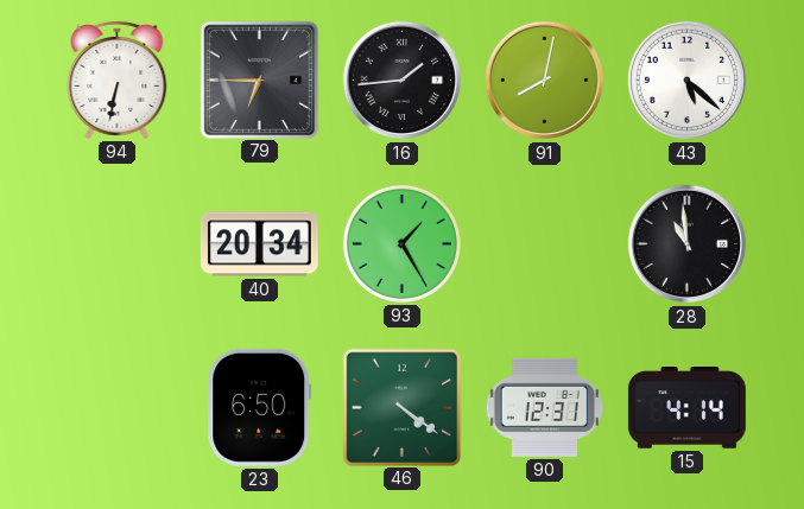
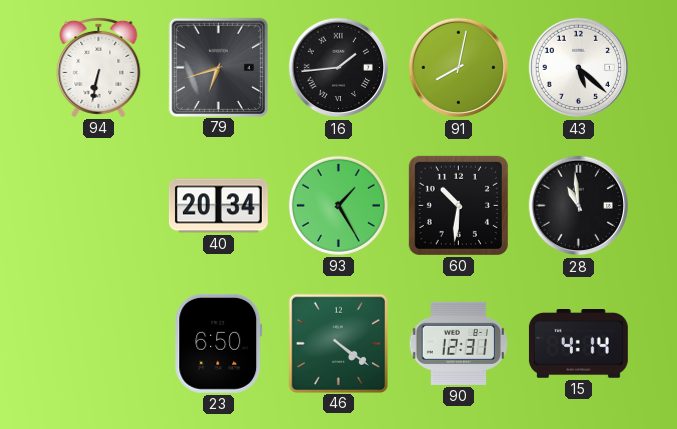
79: 6:45 -> 6:42 (218, 67)
60: none -> 10:31 (458, 205)
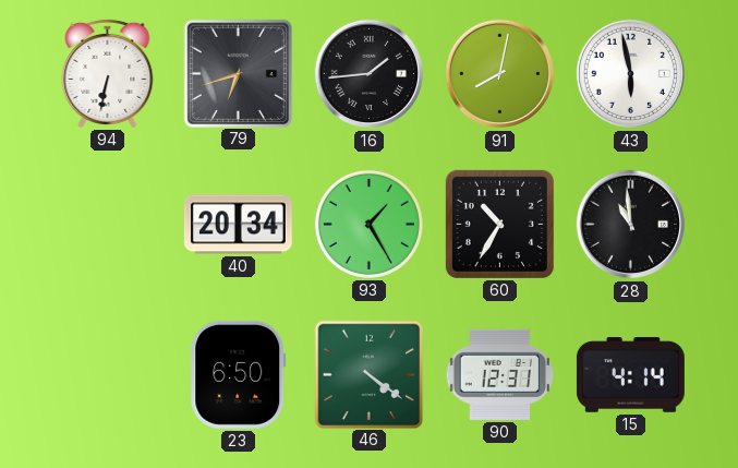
43: 5:22 -> 5:58 (631, 74)
60: 10:31 -> 10:35 (499, 224)
